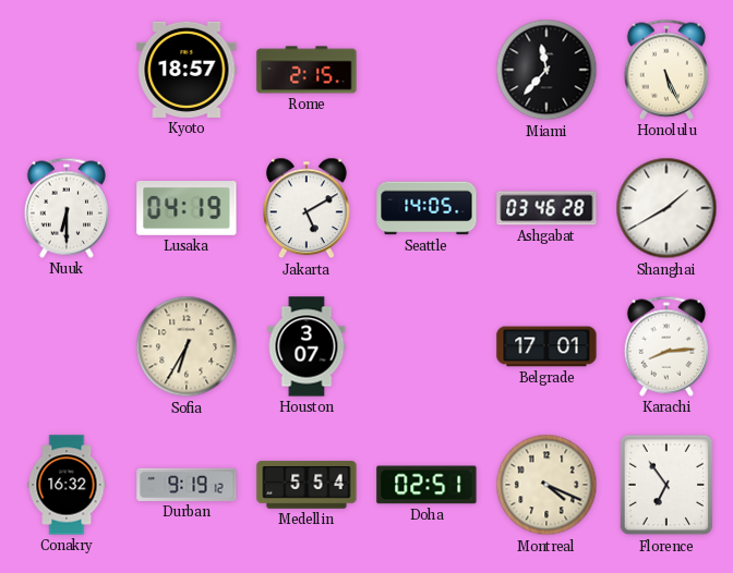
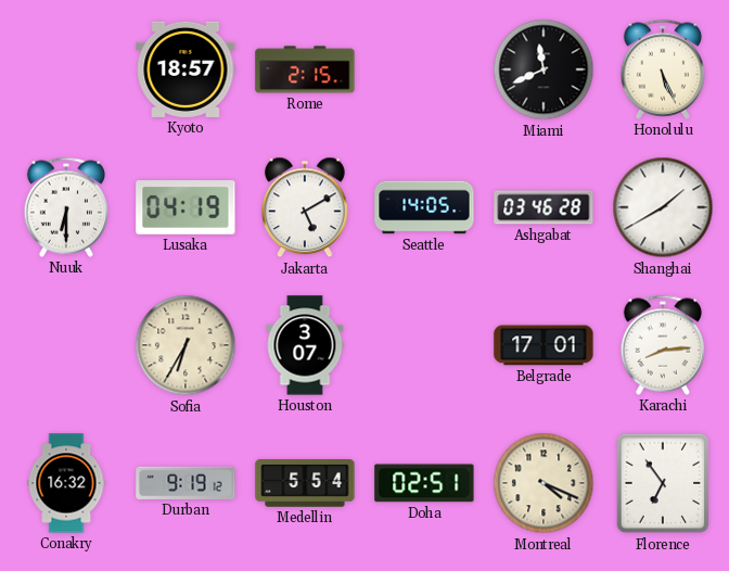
Miami: 11:37 -> 11:41 (543, 69)
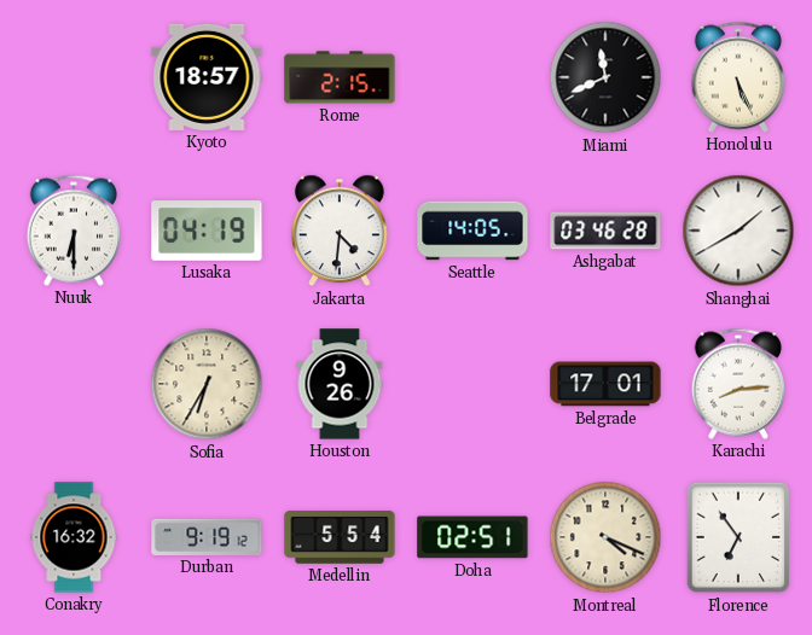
Jakarta: 5:10 -> 4:31 (341, 231)
Houston: 3:07 -> 9:26 (340, 384)
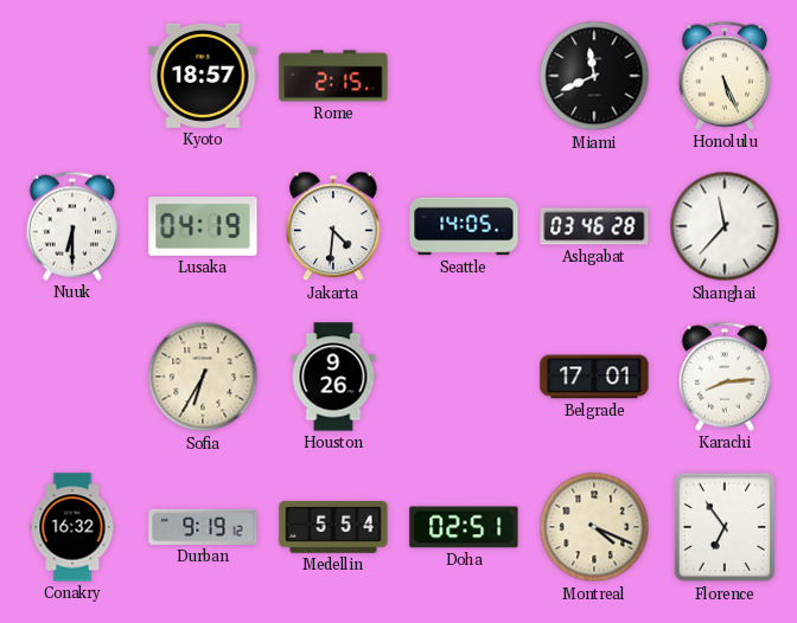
Shanghai: 1:40 -> 11:37 (725, 226)
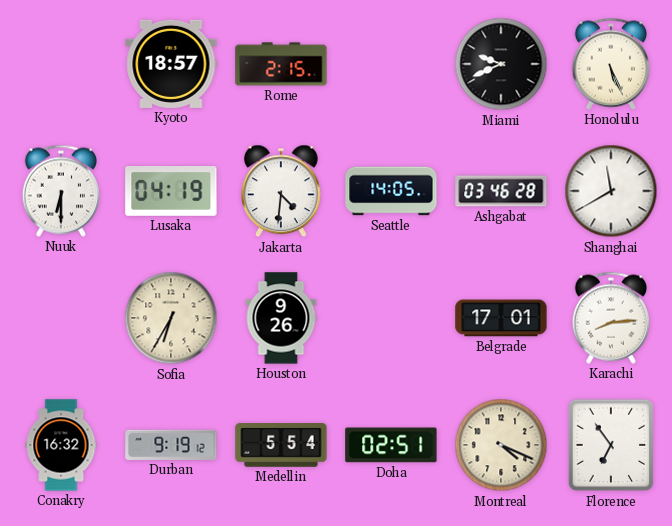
Miami: 11:41 -> 9:41 (501, 64)
Shanghai: 11:37 -> 11:40 (611, 191)
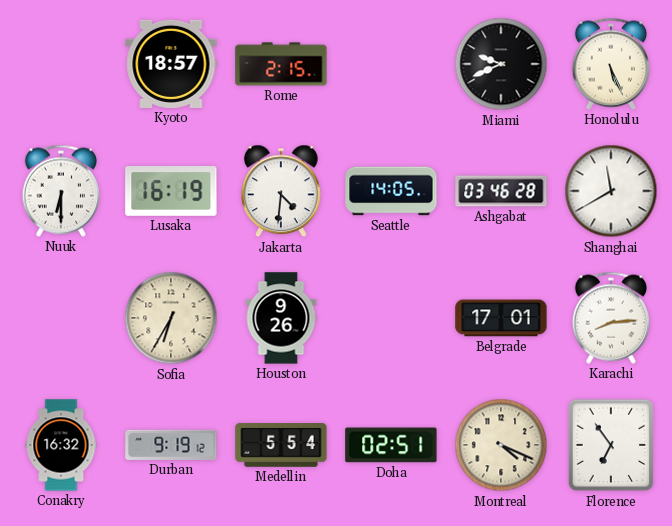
Lusaka: 04:19 -> 16:19 (171, 192)
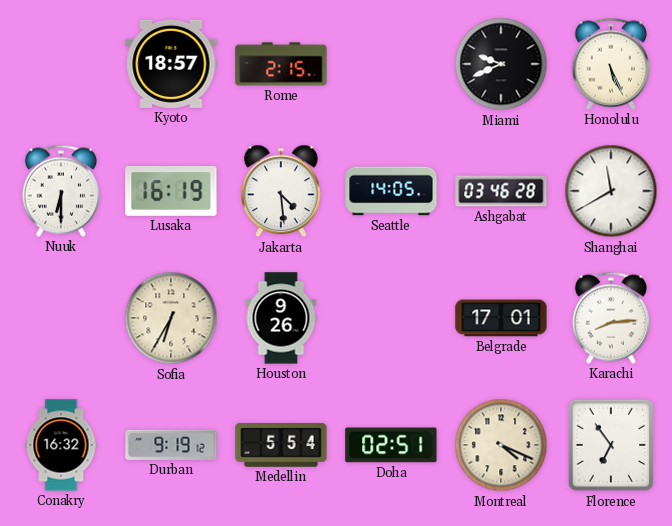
Jakarta: 4:31 -> 4:29 (282, 191)
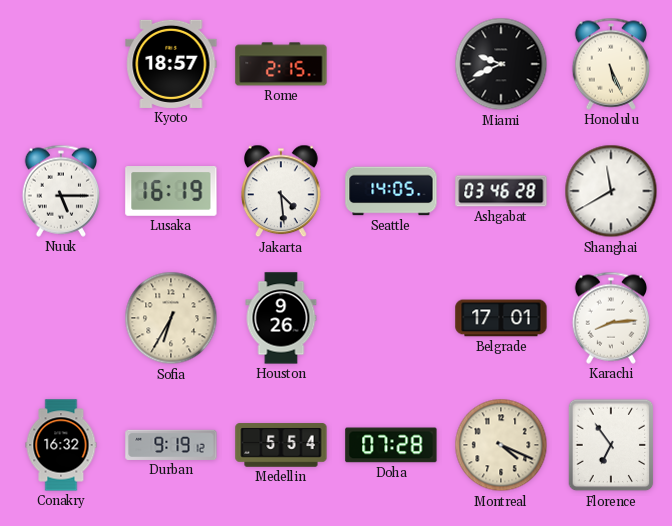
Nuuk: 6:30 -> 5:15 (61, 191)
Doha: 02:51 -> 07:28 (391, 445)
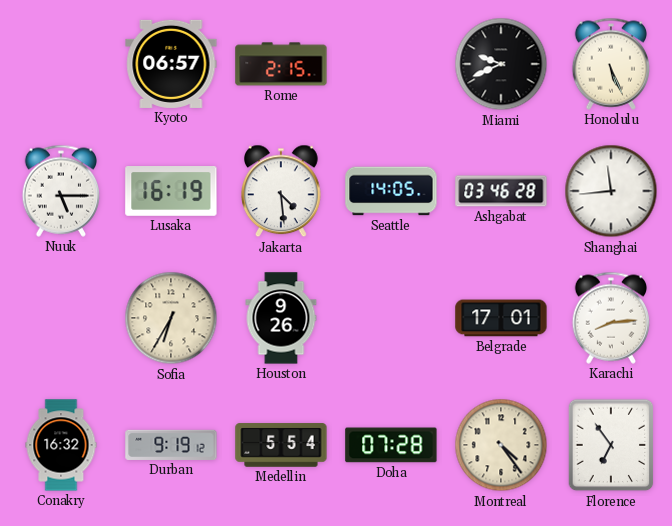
Kyoto: 18:57 -> 06:57 (171, 64)
Shanghai: 11:40 -> 11:44 (611, 191)
Montreal: 4:19 -> 4:24 (501, 445)
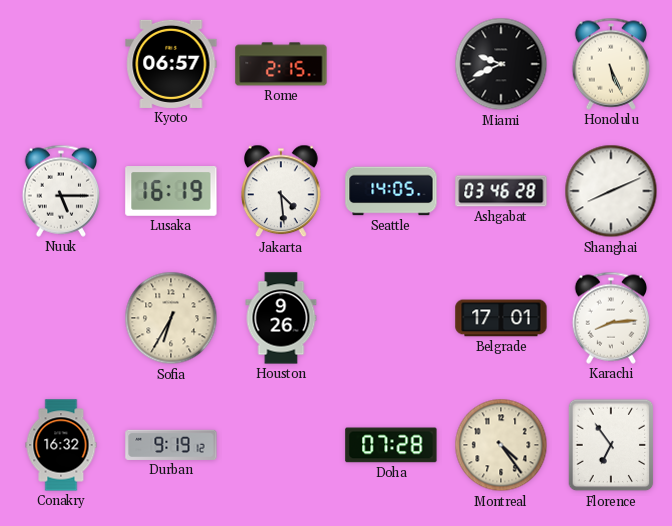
Shanghai: 11:44 -> 8:11 (611, 191)
Medellin: 5:54 -> none (281, 445)
